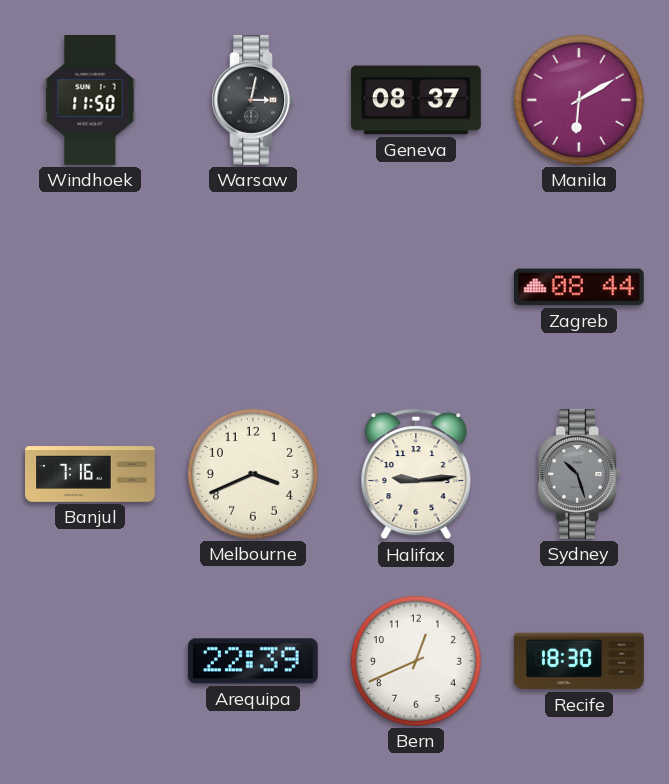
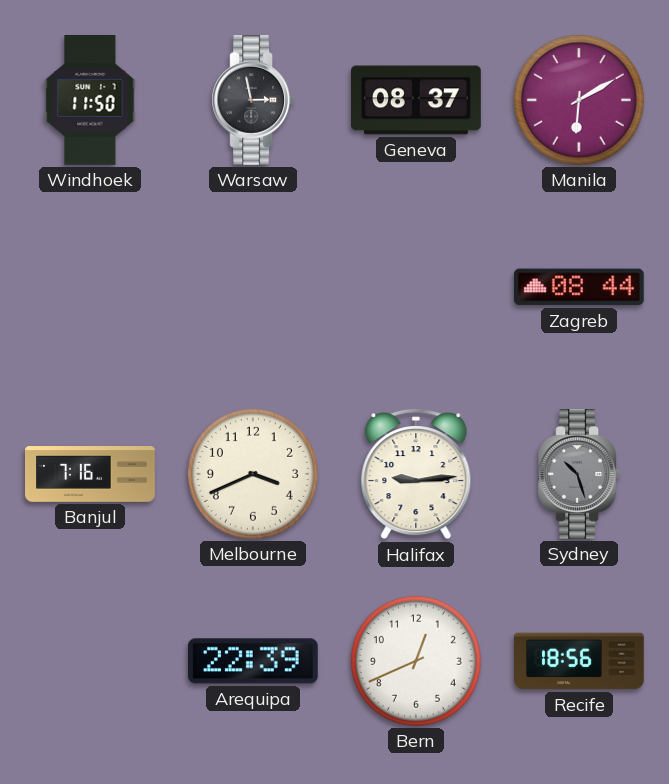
Warsaw: 3:02 -> 2:58 (253, 101)
Recife: 18:30 -> 18:56 (580, 661)
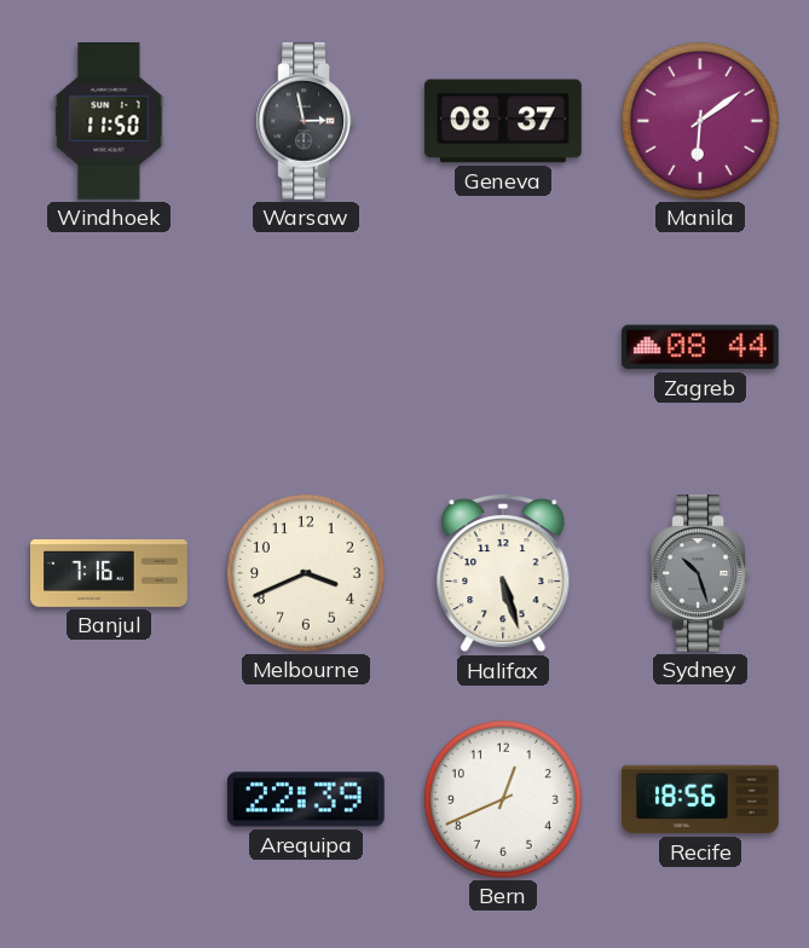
Manila: 6:10 -> 6:09 (700, 121)
Halifax: 9:14 -> 5:27 (503, 574)
